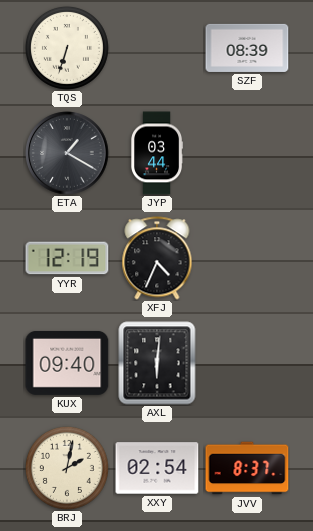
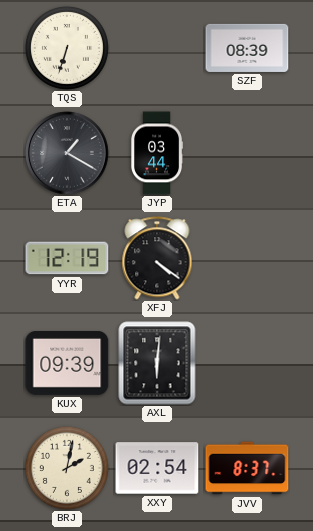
XFJ: 4:34 -> 4:21 (157, 258)
KUX: 09:40 -> 09:39 (67, 363)
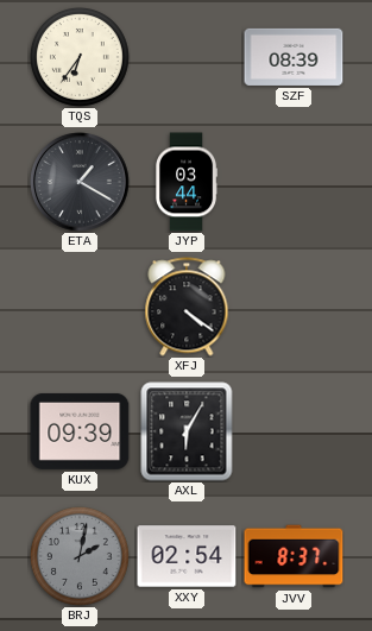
TQS: 6:33 -> 6:36 (80, 57)
YYR: 12:19 -> none (67, 258)
AXL: 6:01 -> 6:05 (187, 431)
BRJ dial: cream -> grey (80, 556)
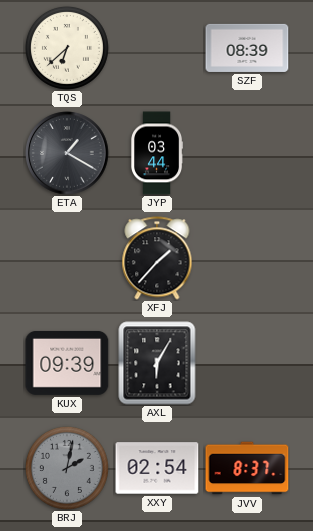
TQS: 6:36 -> 6:38 (67, 48)
XFJ: 4:21 -> 1:37 (157, 258)
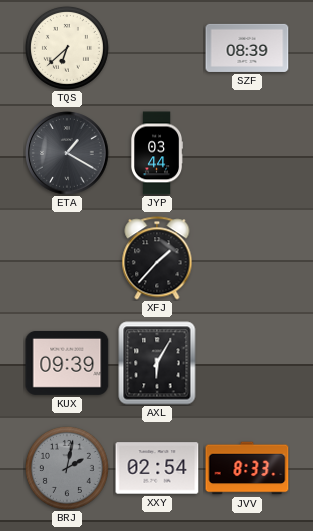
JVV: 8:37 -> 8:33 (247, 468)
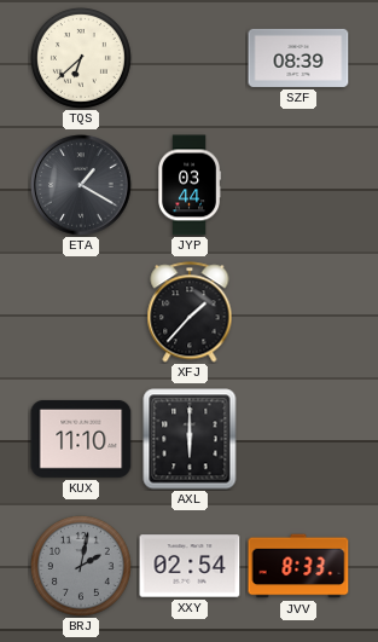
KUX: 09:39 -> 11:10 (81, 439)
AXL: 6:05 -> 6:00 (190, 439)
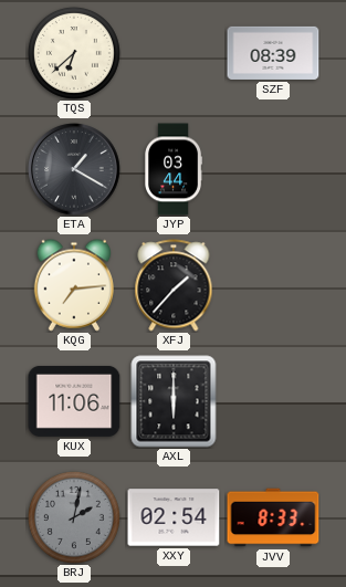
KQG: none -> 7:14 (74, 285)
KUX: 11:10 -> 11:06 (74, 401)
